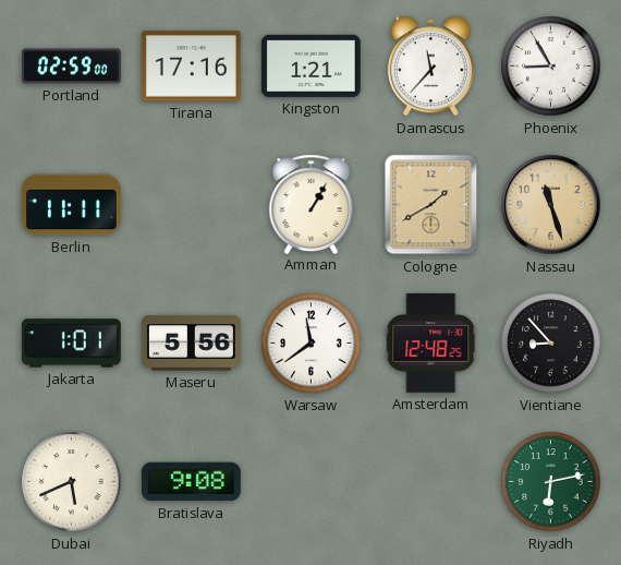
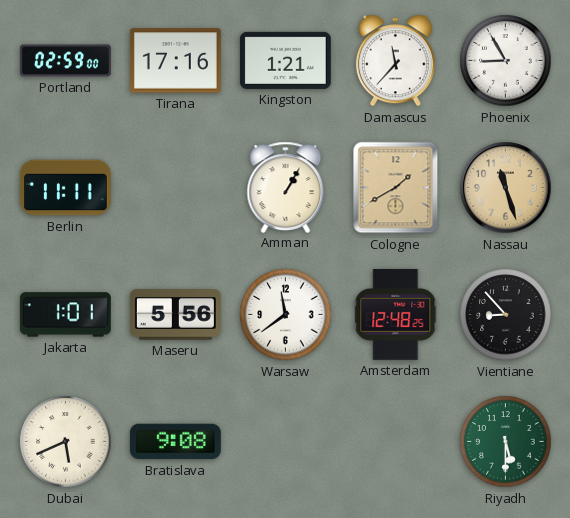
Riyadh: 6:13 -> 5:30 (506, 442)
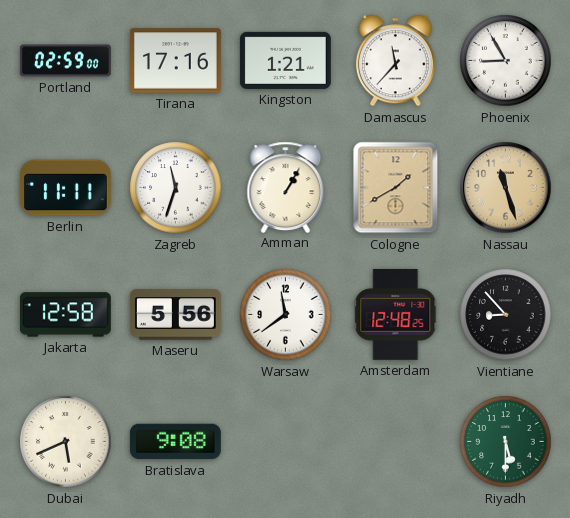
Zagreb: none -> 11:33 (176, 188)
Jakarta: 1:01 -> 12:58 (65, 315)
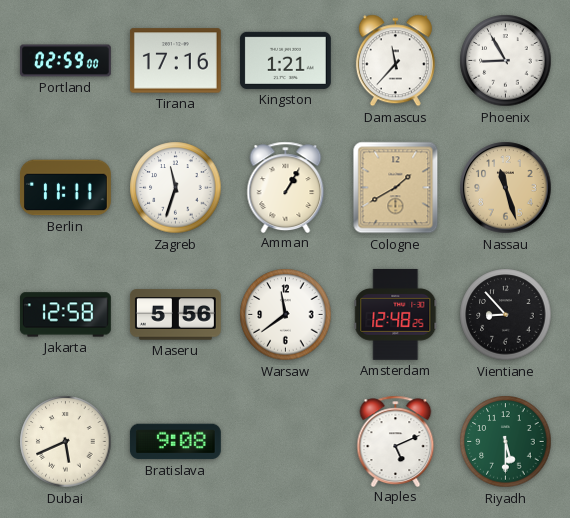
Naples: none -> 5:11 (396, 441)
